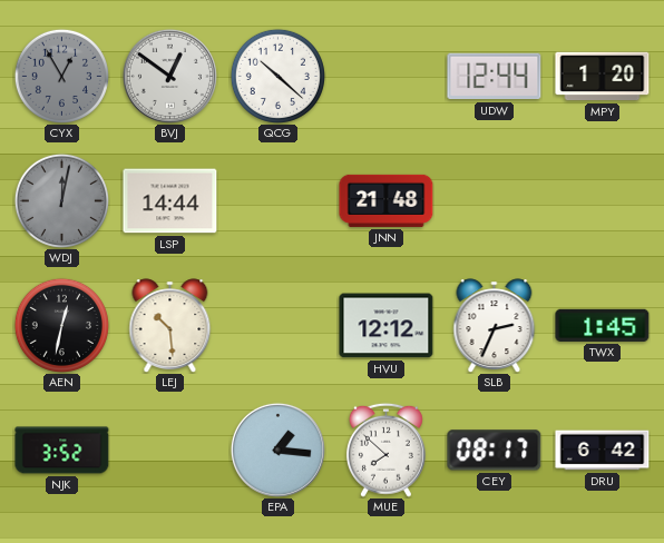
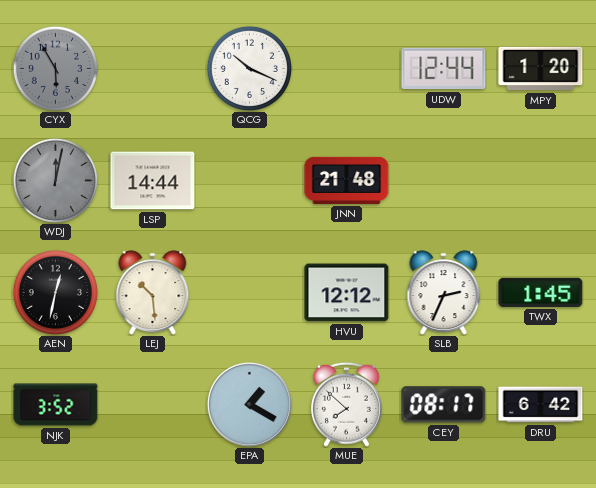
CYX: 12:55 -> 5:55 (55, 68)
BVJ: 12:51 -> none (169, 76)
QCG: 10:22 -> 10:19 (249, 68)
EPA: 1:16 -> 1:20 (249, 404)
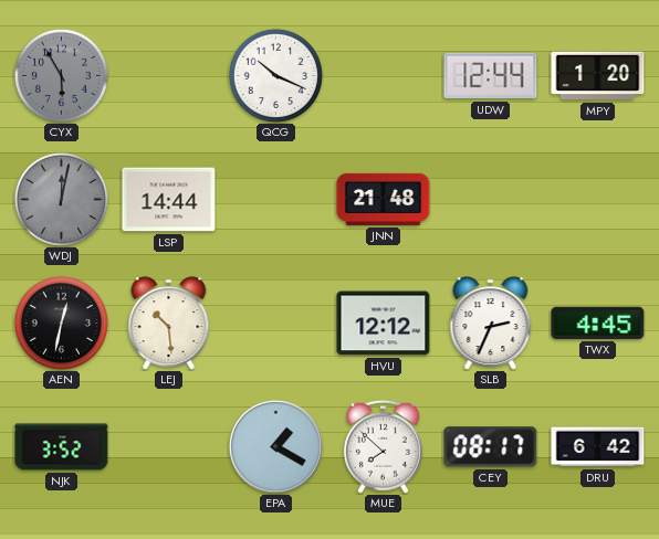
TWX: 1:45 -> 4:45 (598, 323)
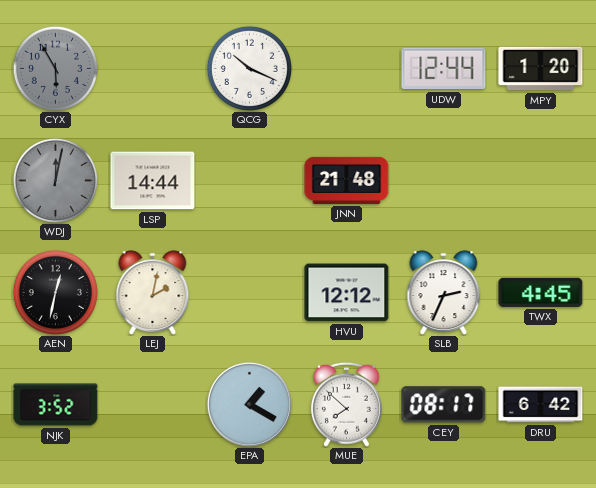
LEJ: 10:29 -> 2:02 (153, 292)
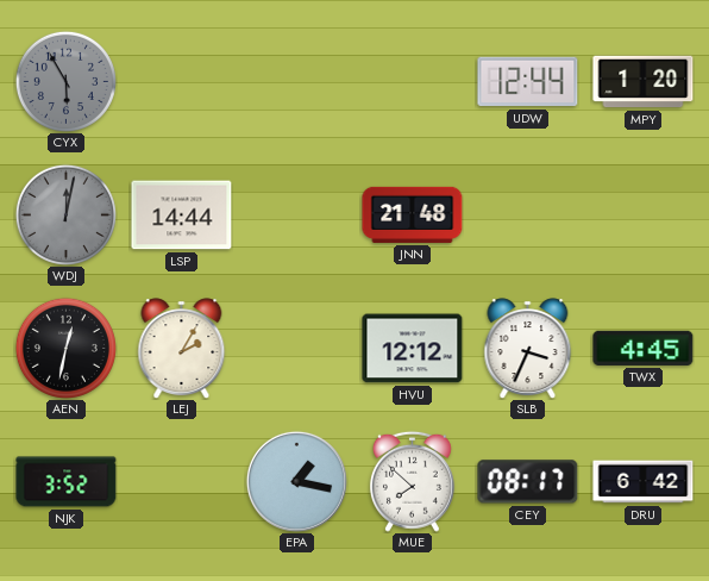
QCG: 10:19 -> none (249, 68)
LEJ: 2:02 -> 2:05 (182, 348)
SLB: 2:34 -> 3:34 (528, 348)
EPA: 1:20 -> 1:17 (296, 481)
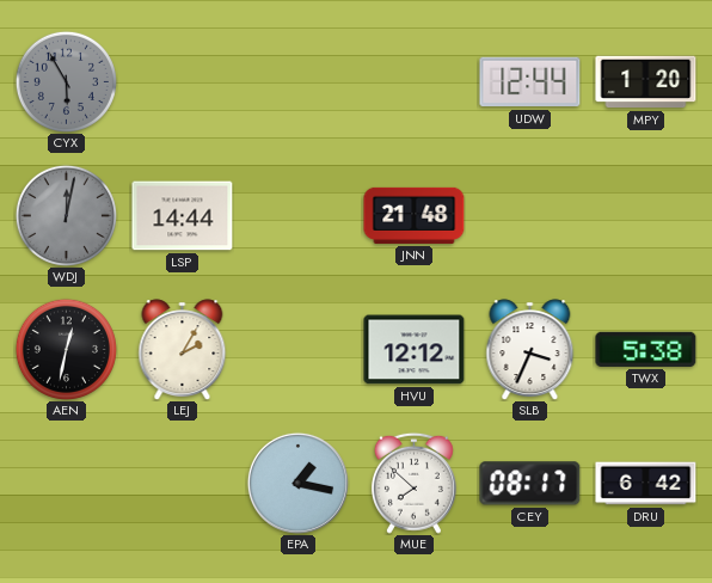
TWX: 4:45 -> 5:38 (646, 349)
NJK: 3:52 -> none (67, 482)
